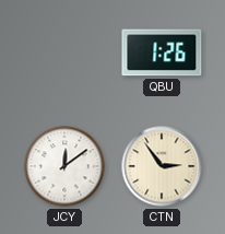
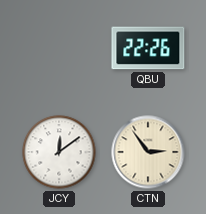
QBU: 1:26 -> 22:26 (148, 48)
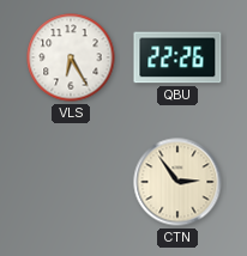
VLS: none -> 6:25 (71, 57)
JCY: 12:09 -> none (59, 152)
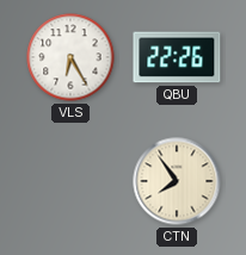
CTN: 2:54 -> 7:54 (177, 181)
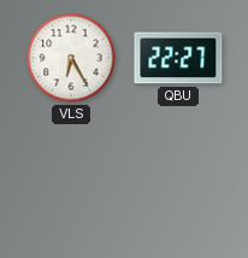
QBU: 22:26 -> 22:27 (178, 58)
CTN: 7:54 -> none (177, 181)
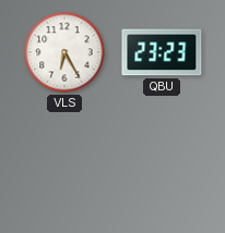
QBU: 22:27 -> 23:23 (162, 52)
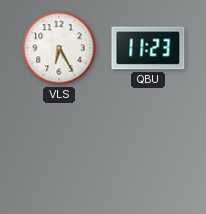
QBU: 23:23 -> 11:23 (148, 48)
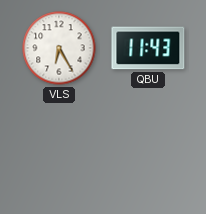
QBU: 11:23 -> 11:43 (148, 48)
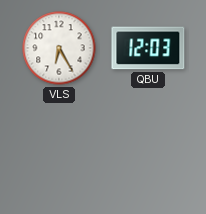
QBU: 11:43 -> 12:03 (148, 48)
